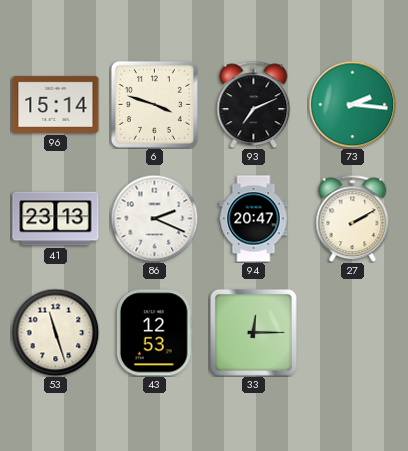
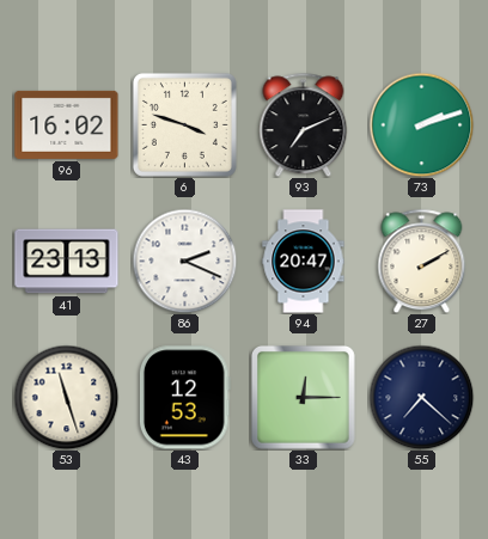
96: 15:14 -> 16:02 (67, 124)
73: 2:16 -> 2:12 (421, 124)
55: none -> 7:22 (421, 397)
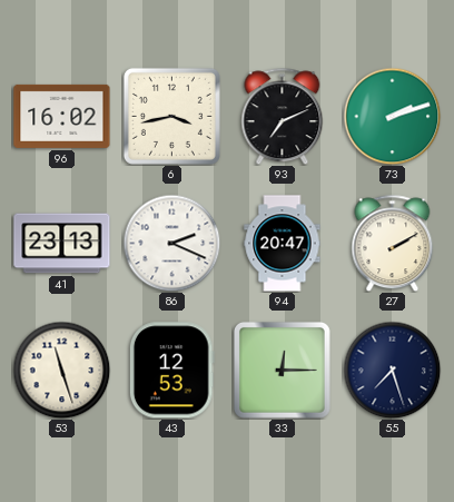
6: 3:48 -> 3:43 (171, 116)
55: 7:22 -> 7:27 (392, 370)
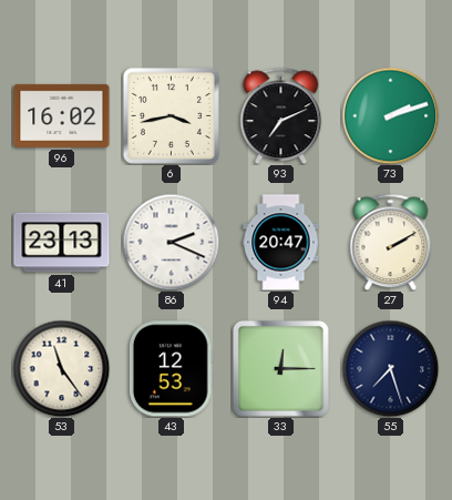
53: 11:27 -> 11:24 (61, 368)
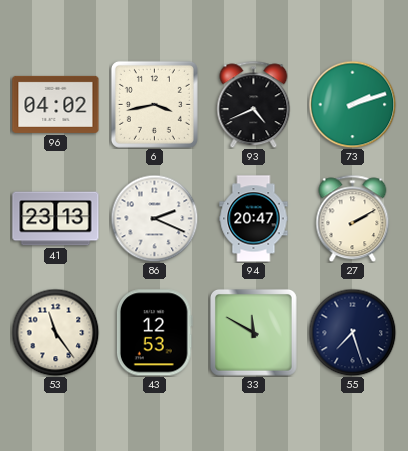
96: 16:02 -> 04:02 (56, 104)
93: 7:11 -> 4:41 (254, 104)
33: 12:15 -> 11:50 (253, 332)
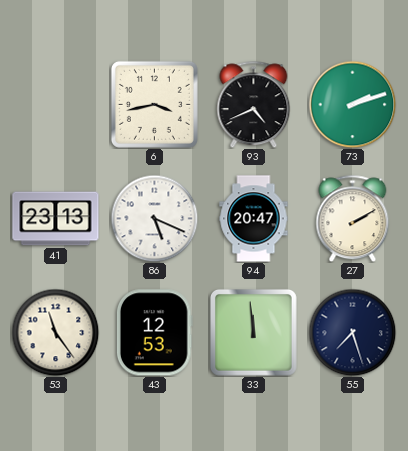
96: 04:02 -> none (56, 104)
86: 2:19 -> 5:19 (154, 218)
33: 11:50 -> 11:59 (253, 332)
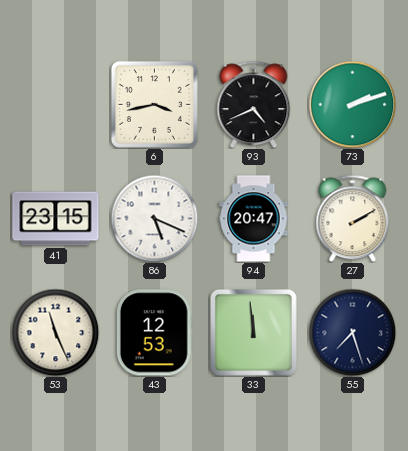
41: 23:13 -> 23:15 (56, 219)
53: 11:24 -> 11:26 (55, 332)
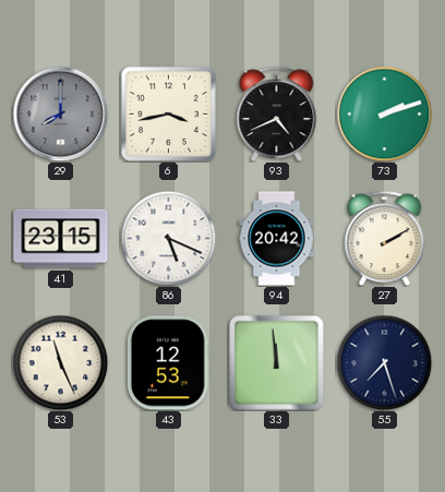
29: none -> 8:00 (60, 113)
94: 20:47 -> 20:42 (277, 239)
